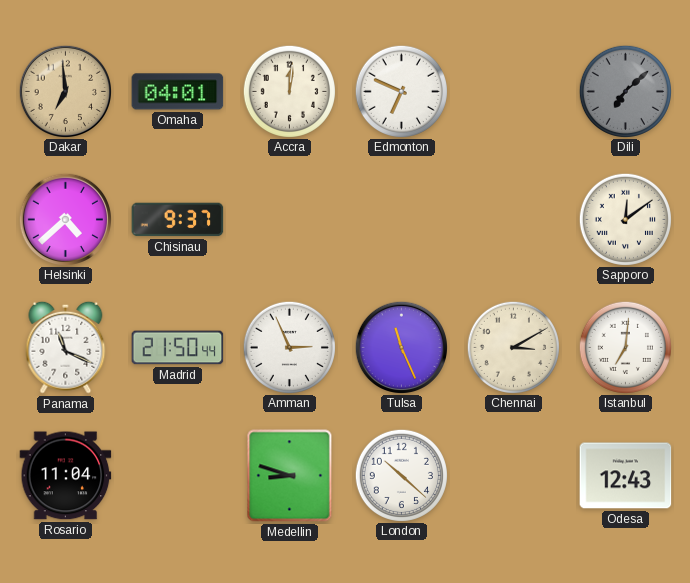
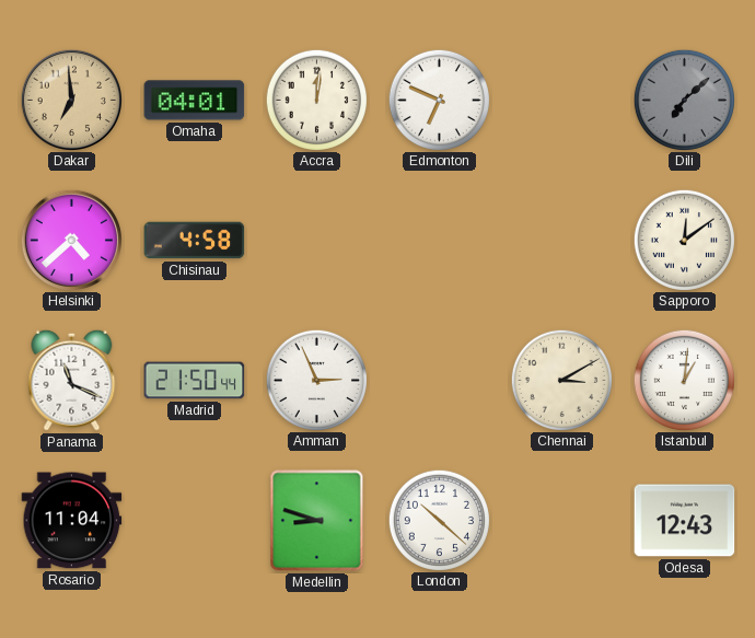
Chisinau: 9:37 -> 4:58 (195, 241)
Tulsa: 11:26 -> none (401, 347)
Istanbul: 7:01 -> 1:01 (684, 380)
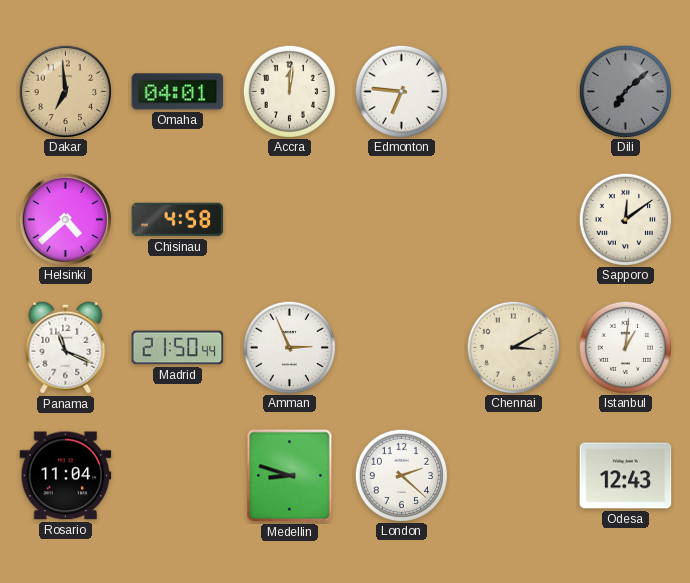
Edmonton: 6:49 -> 6:46 (401, 91)
London: 10:22 -> 2:22 (401, 475)
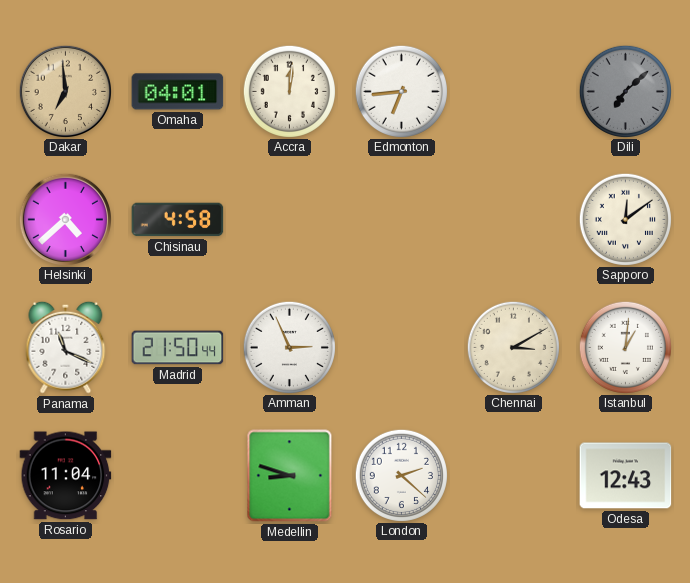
Edmonton: 6:46 -> 6:44 (401, 91)
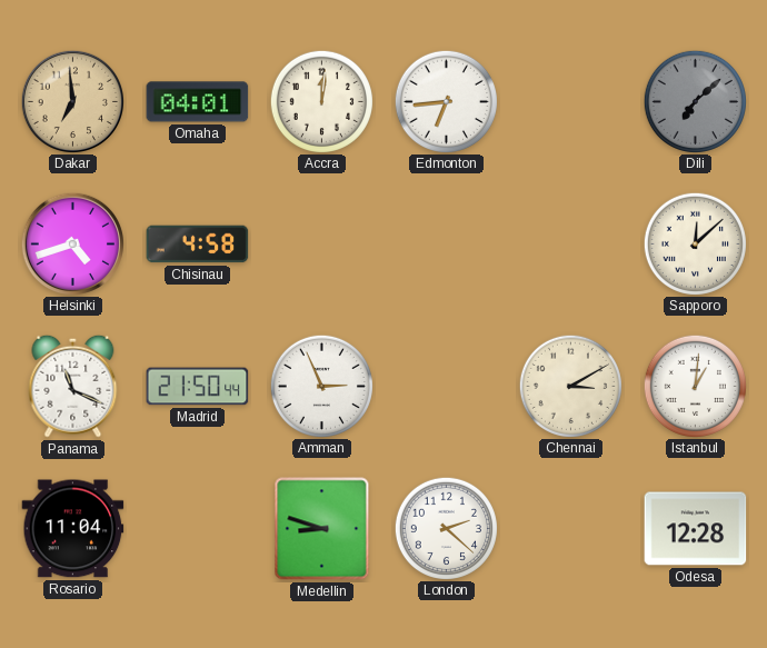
Helsinki: 4:38 -> 4:42 (72, 243)
Sapporo: 12:09 -> 12:08 (695, 243)
Odesa: 12:43 -> 12:28 (696, 529)
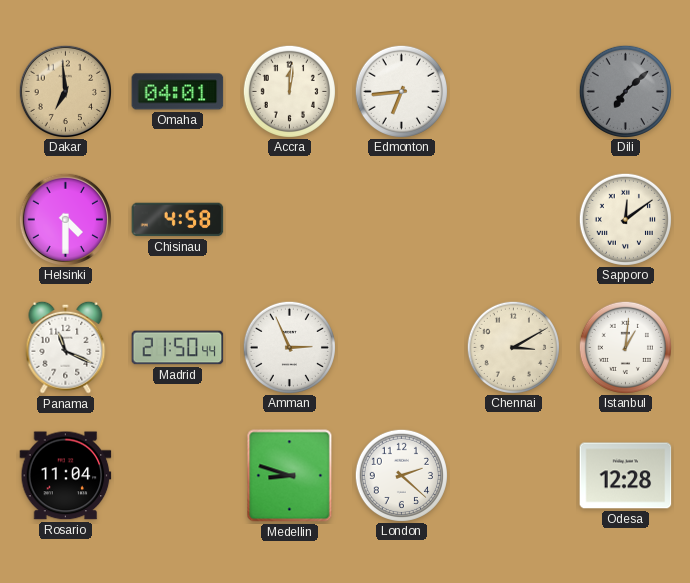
Helsinki: 4:42 -> 4:30 (65, 219)
Sapporo: 12:08 -> 12:09 (625, 219)
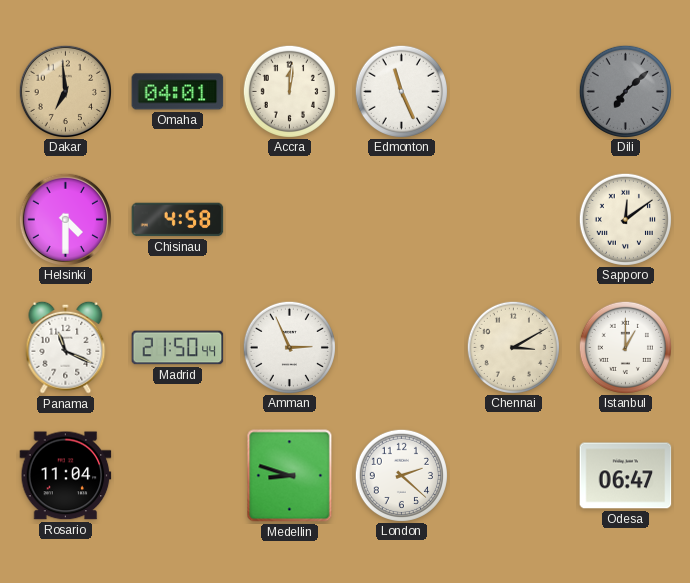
Edmonton: 6:44 -> 11:26 (401, 91)
Istanbul: 1:01 -> 1:00 (625, 347)
Odesa: 12:28 -> 06:47 (626, 476)
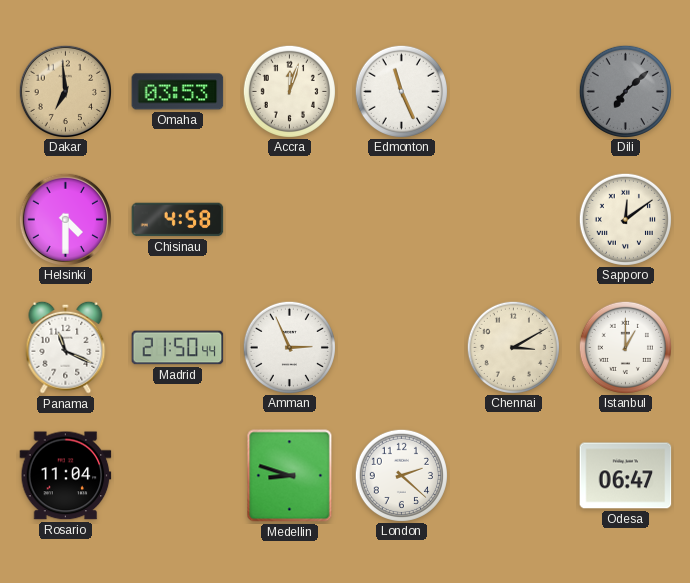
Omaha: 04:01 -> 03:53 (178, 92)
Accra: 12:01 -> 12:03 (289, 91)
